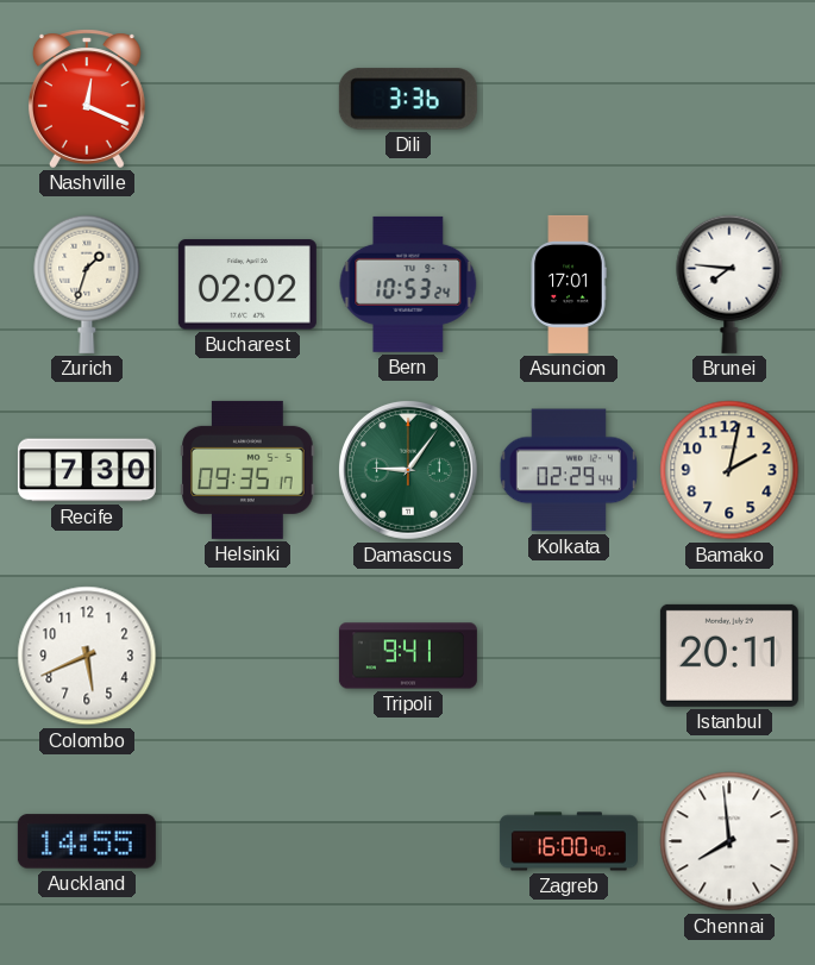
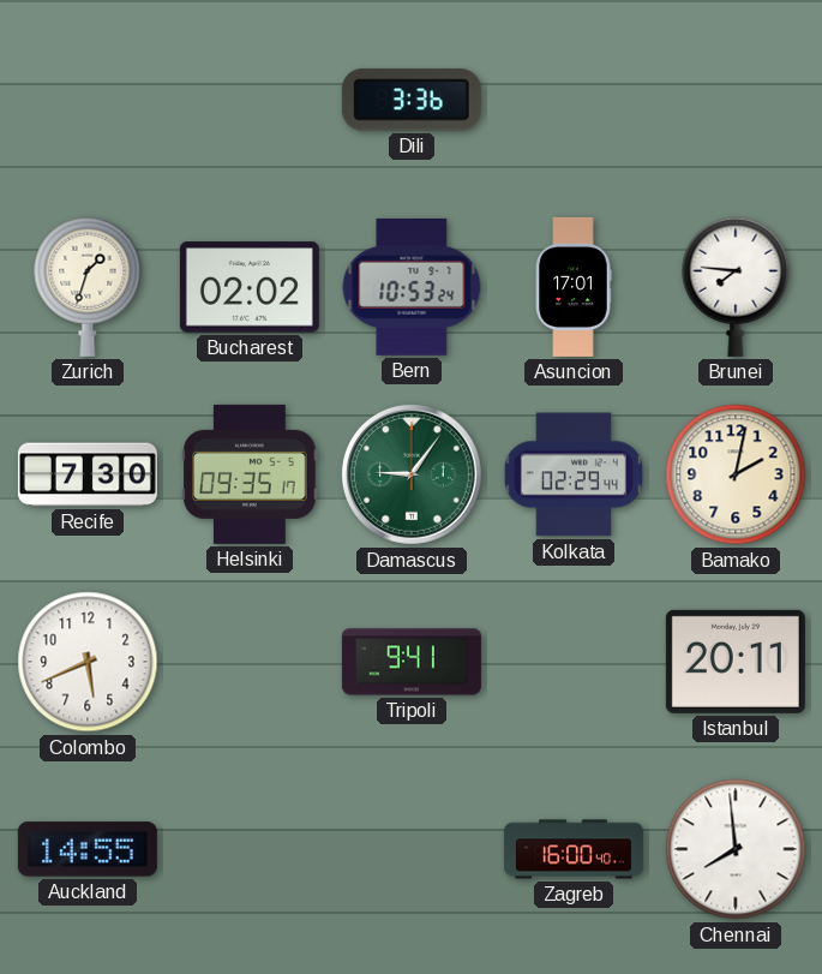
Nashville: 12:19 -> none (87, 99)
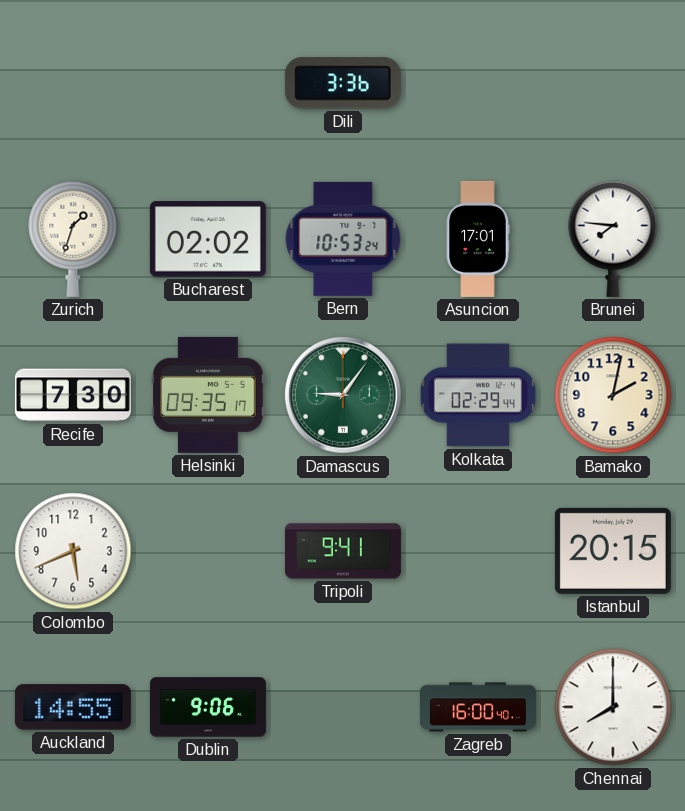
Istanbul: 20:11 -> 20:15 (613, 551)
Dublin: none -> 9:06 (208, 707)
Chennai: 7:59 -> 8:00 (613, 707)
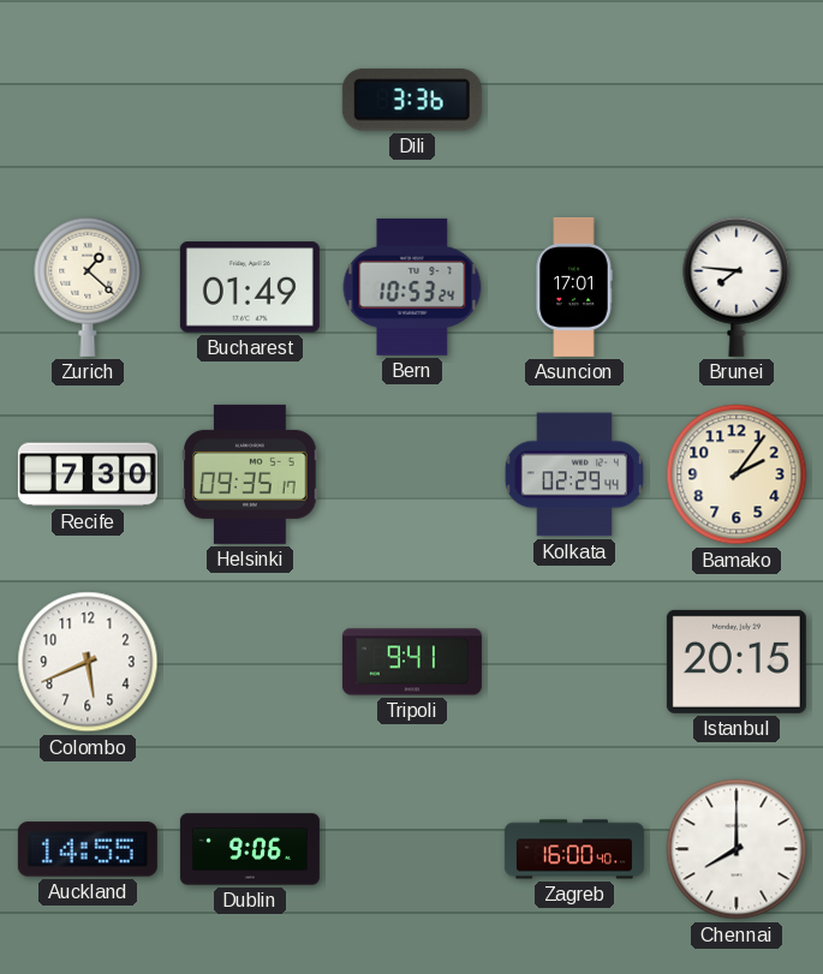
Zurich: 1:33 -> 1:22 (88, 287)
Bucharest: 02:02 -> 01:49 (250, 287)
Damascus: 9:06 -> none (344, 396)
Bamako: 2:02 -> 2:06 (736, 474)
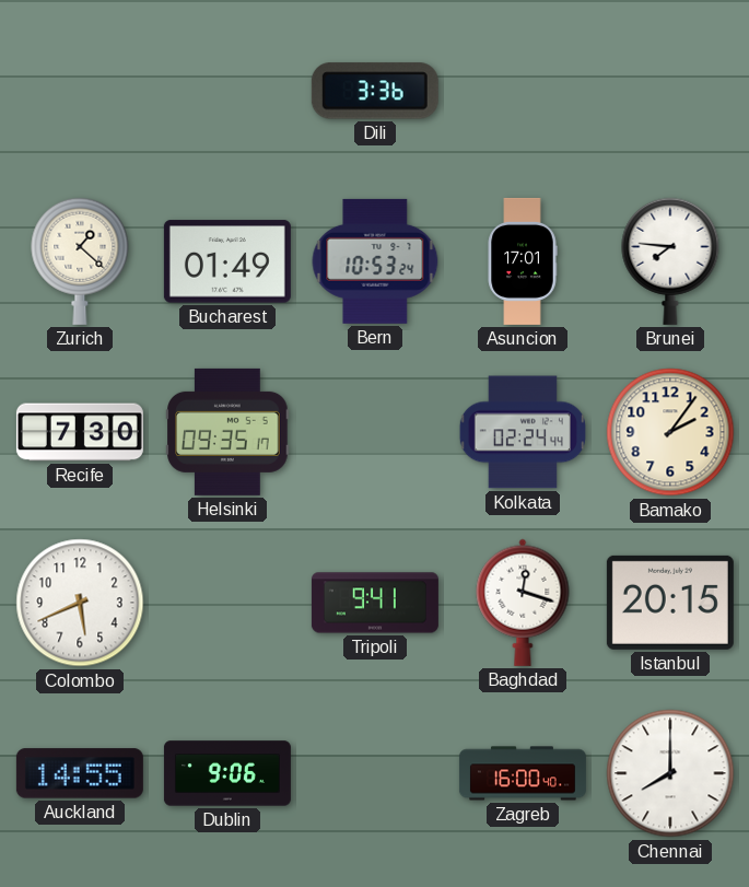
Kolkata: 02:29 -> 02:24 (523, 432)
Baghdad: none -> 12:18 (523, 603)
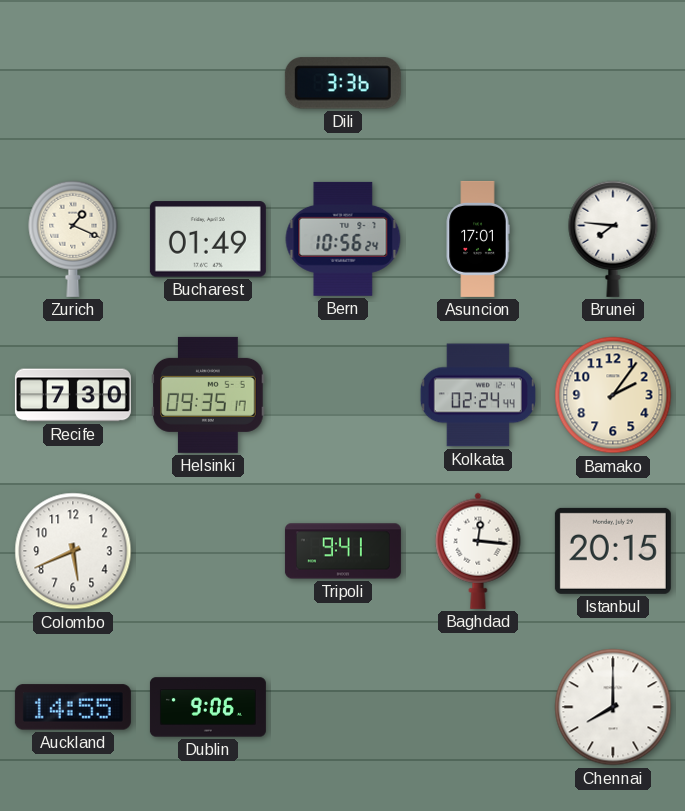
Zurich: 1:22 -> 1:19 (73, 239)
Bern: 10:53 -> 10:56 (343, 239)
Baghdad: 12:18 -> 12:16 (478, 551)
Zagreb: 16:00 -> none (523, 773)
